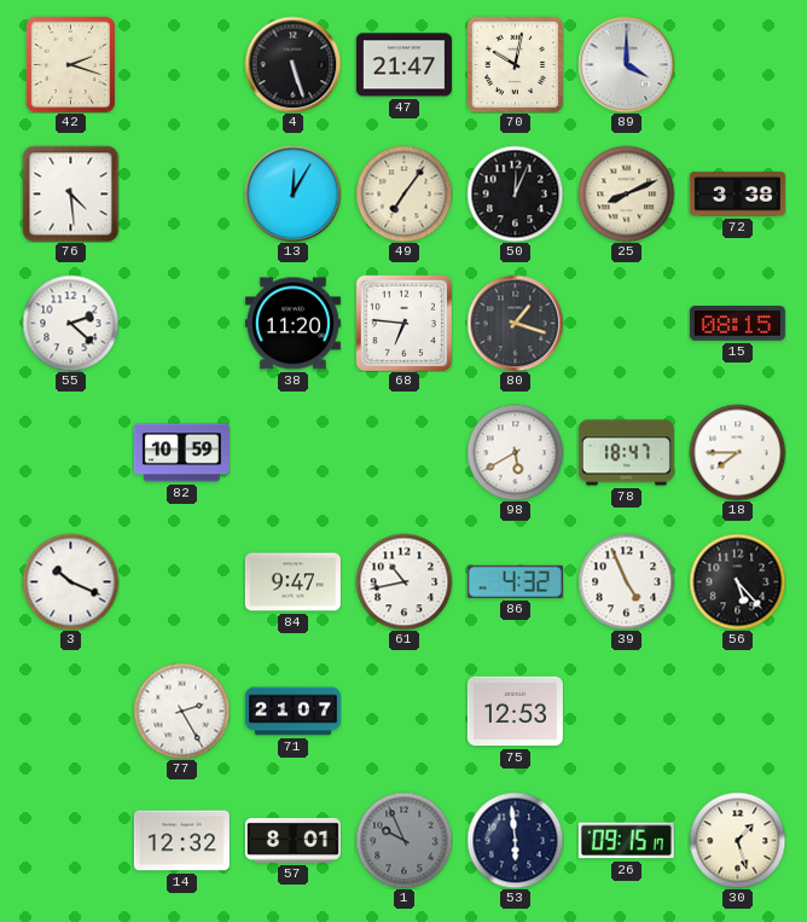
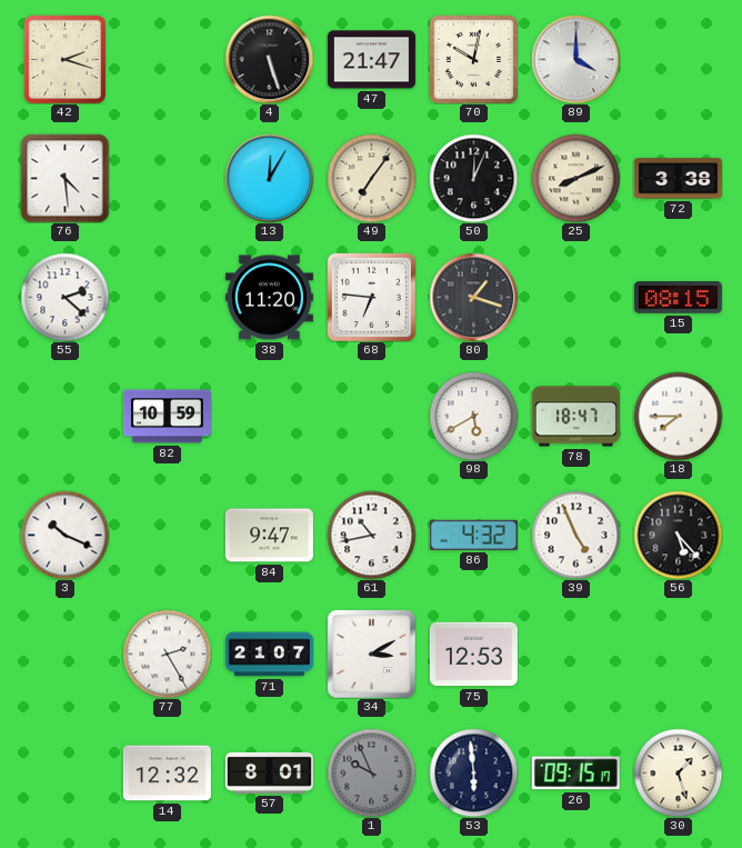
34: none -> 3:10 (371, 654)
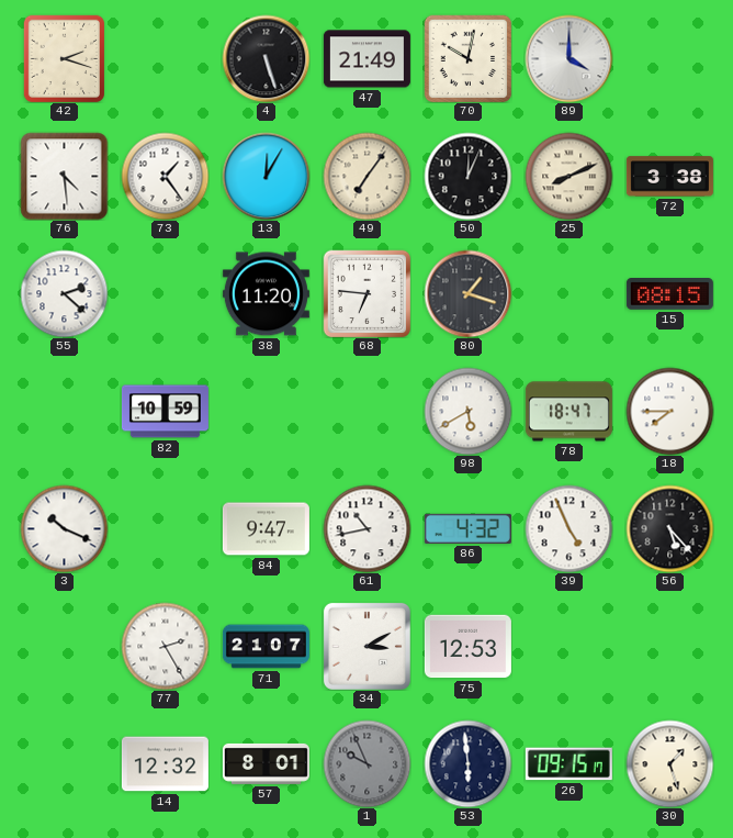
47: 21:47 -> 21:49 (366, 59)
73: none -> 1:24 (165, 176)
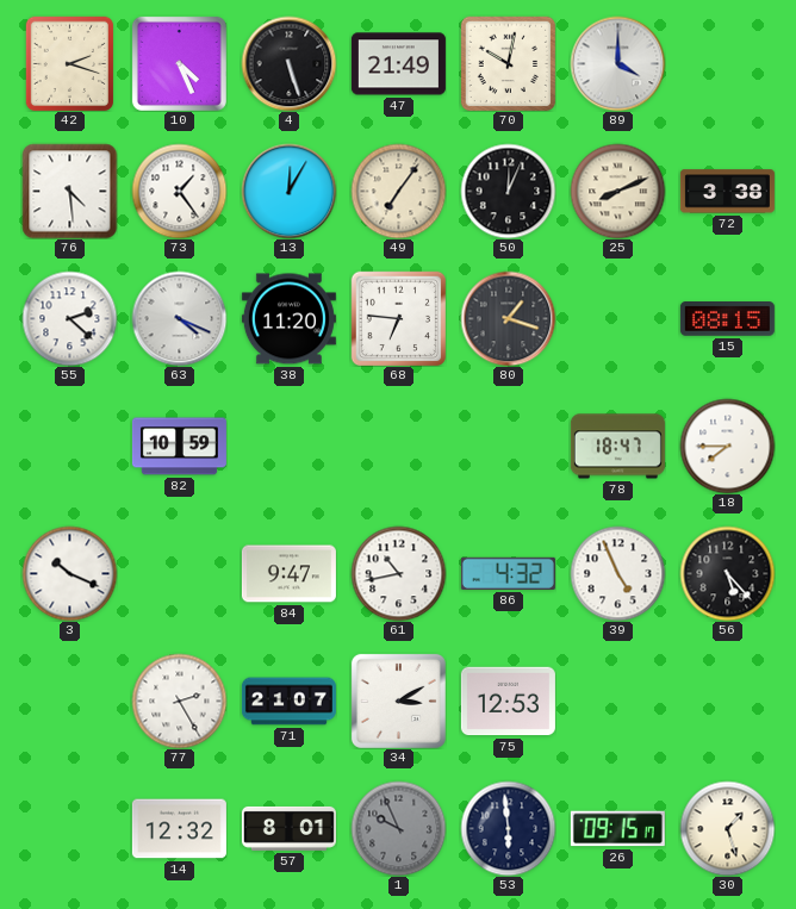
10: none -> 4:26 (179, 63)
63: none -> 4:19 (179, 318)
98: 5:40 -> none (467, 411)
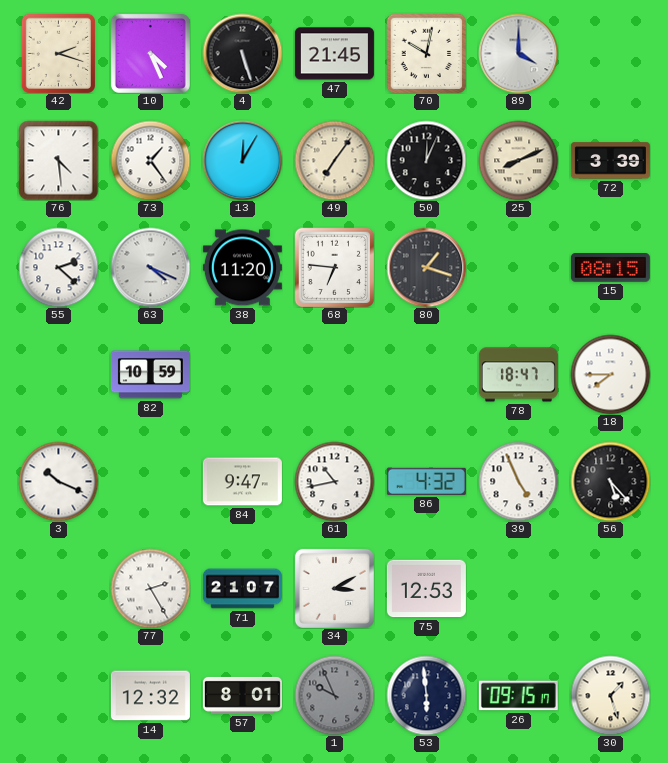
47: 21:49 -> 21:45 (334, 54)
72: 3:38 -> 3:39 (610, 161)
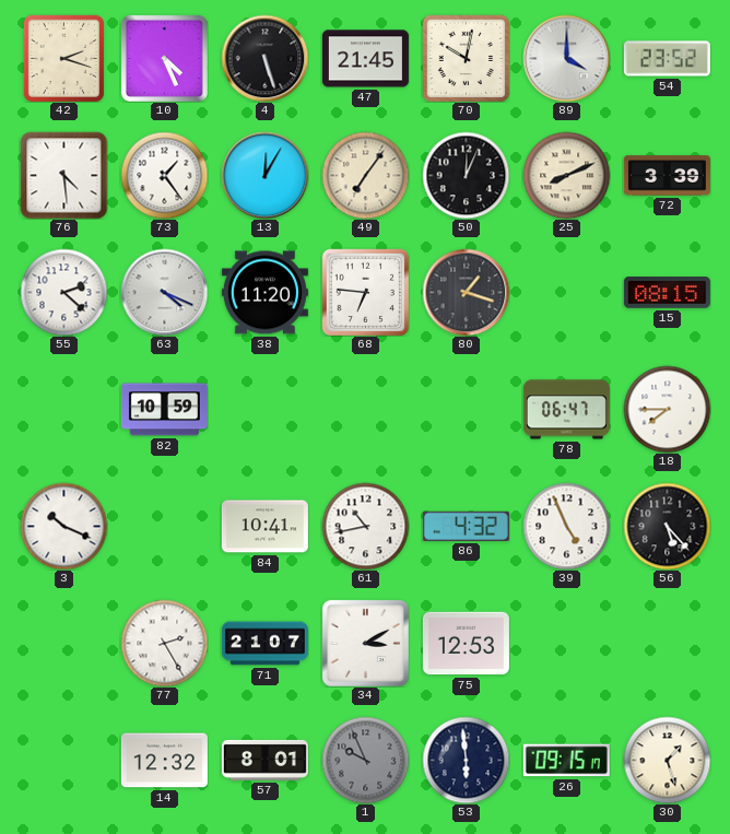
54: none -> 23:52 (667, 59)
78: 18:47 -> 06:47 (566, 410)
84: 9:47 -> 10:41 (264, 527)
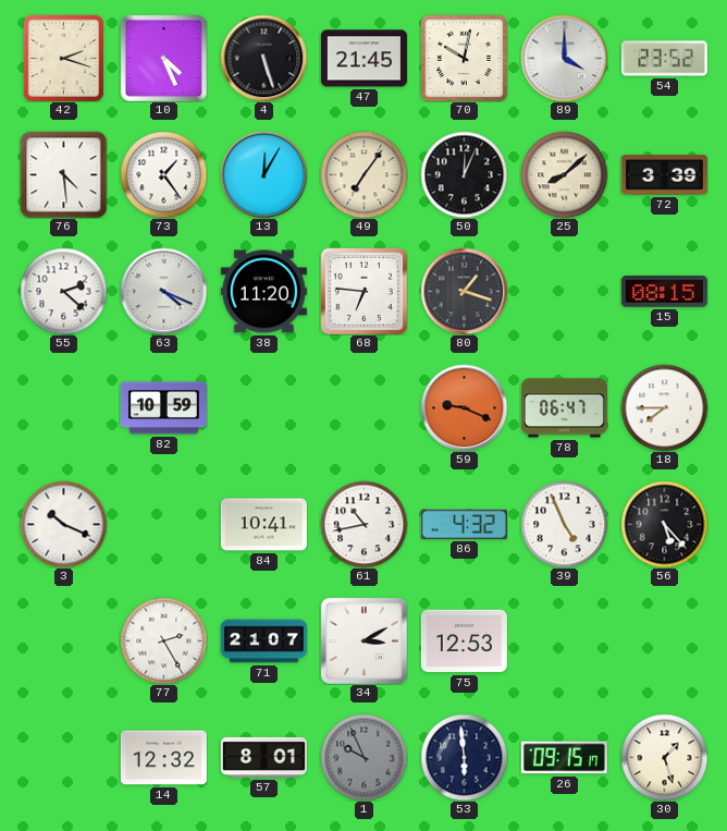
25: 8:11 -> 8:08 (564, 174)
59: none -> 9:19 (464, 407)
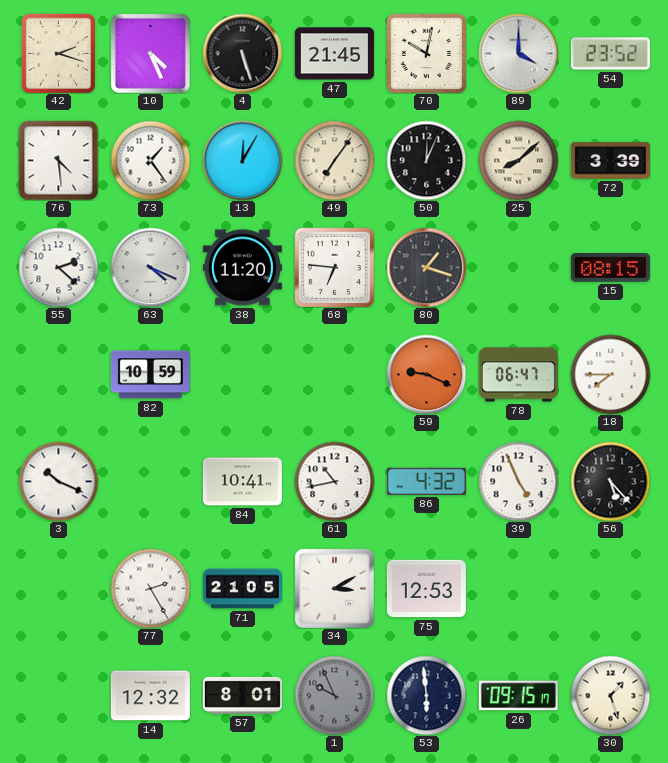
71: 21:07 -> 21:05 (242, 589)
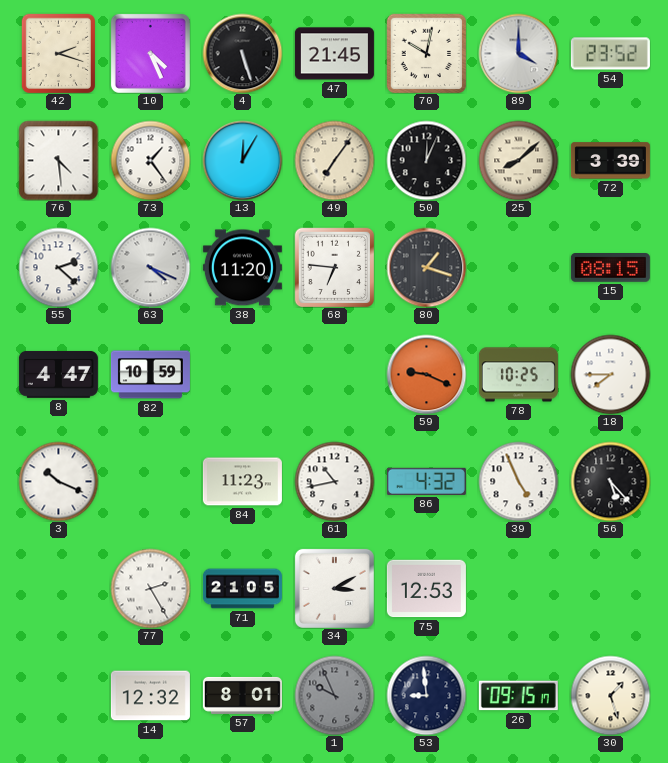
8: none -> 4:47 (58, 374)
78: 06:47 -> 10:25 (518, 375)
84: 10:41 -> 11:23 (242, 482)
53: 5:59 -> 8:59 (426, 695)
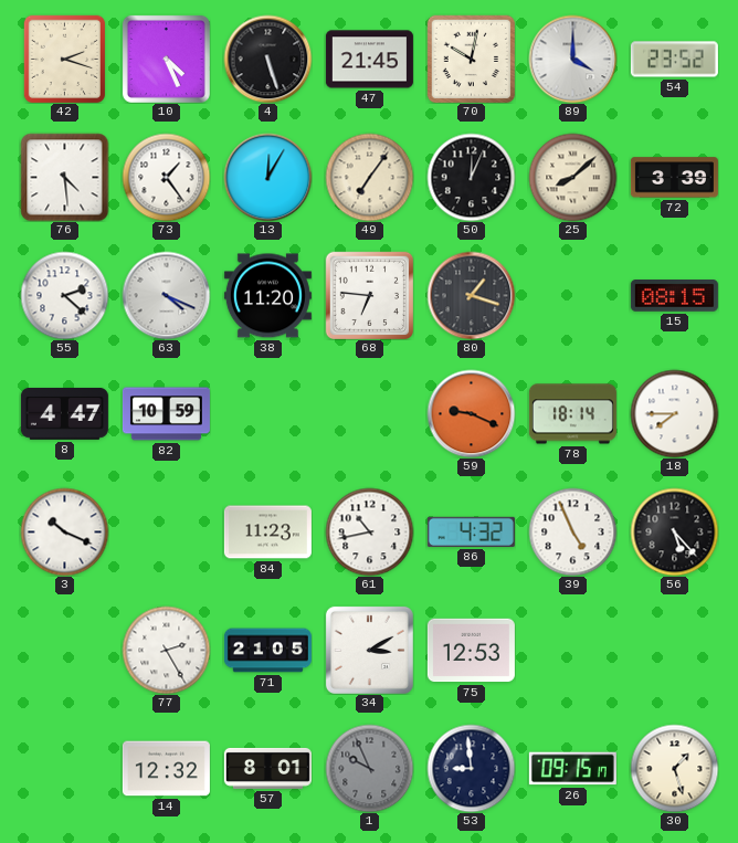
78: 10:25 -> 18:14 (572, 414)
